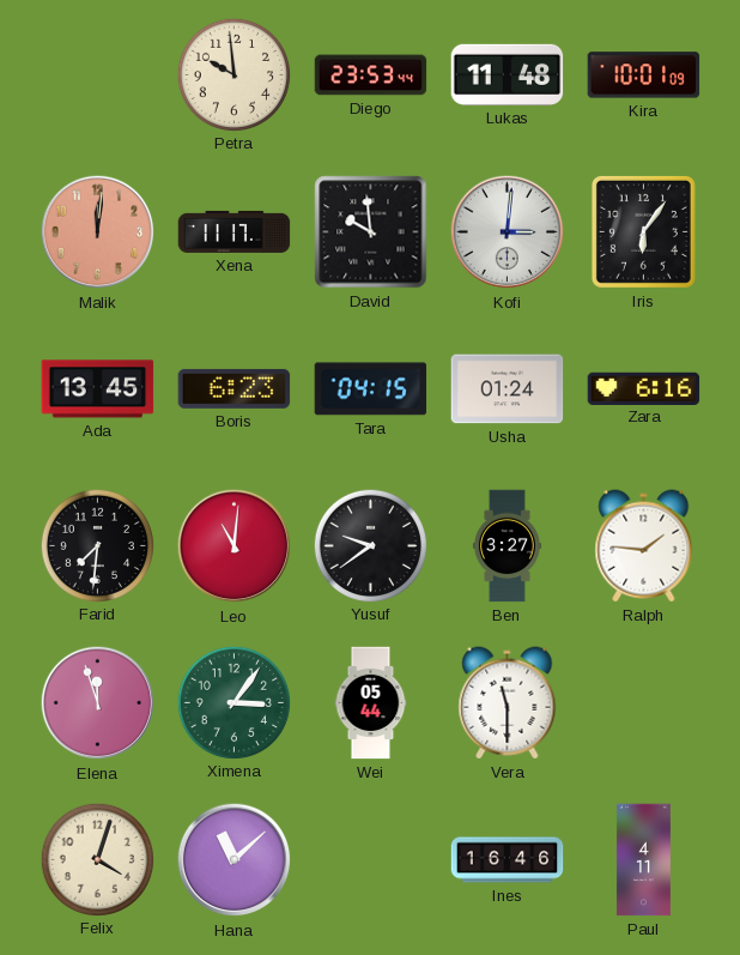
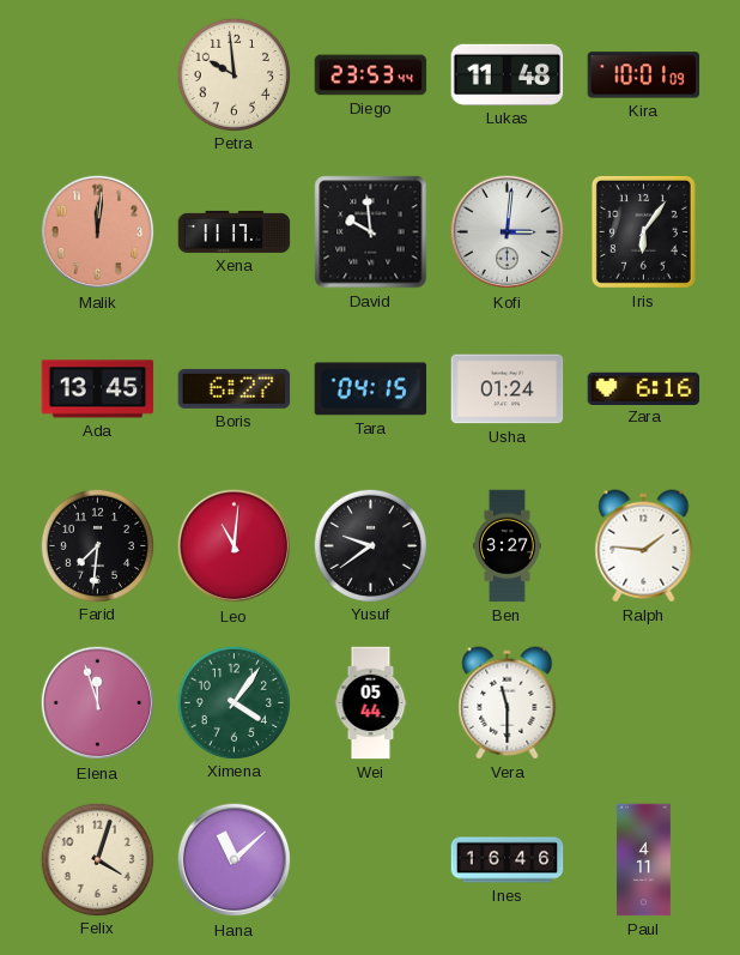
Boris: 6:23 -> 6:27 (235, 388)
Ximena: 3:06 -> 4:06 (233, 702)
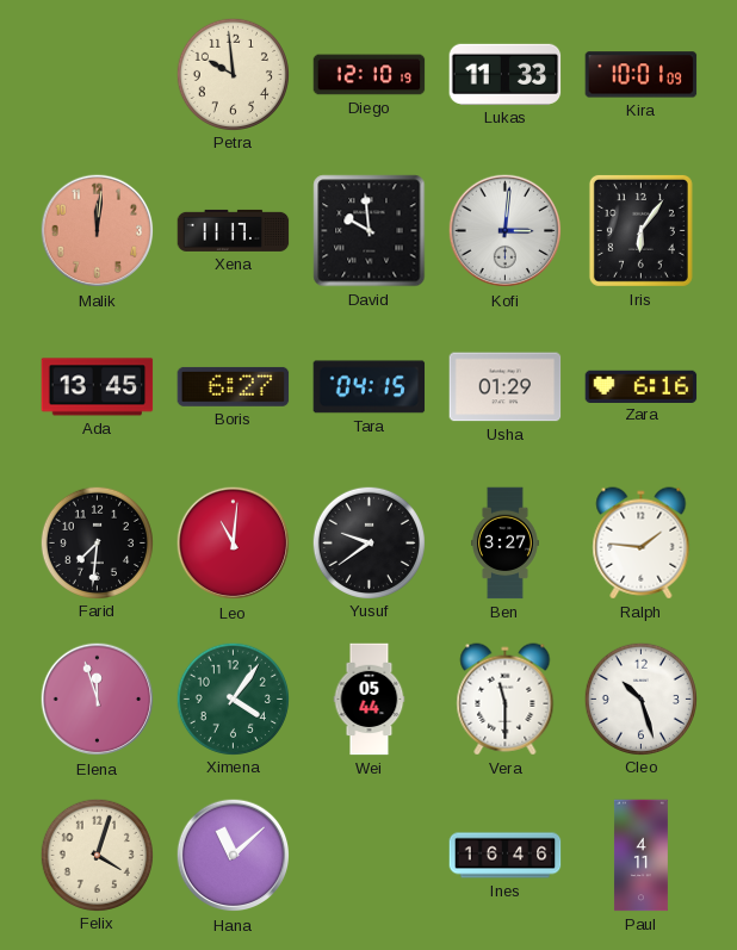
Diego: 23:53 -> 12:10 (370, 75)
Lukas: 11:48 -> 11:33 (506, 74)
Usha: 01:24 -> 01:29 (506, 387)
Cleo: none -> 10:27 (640, 698)
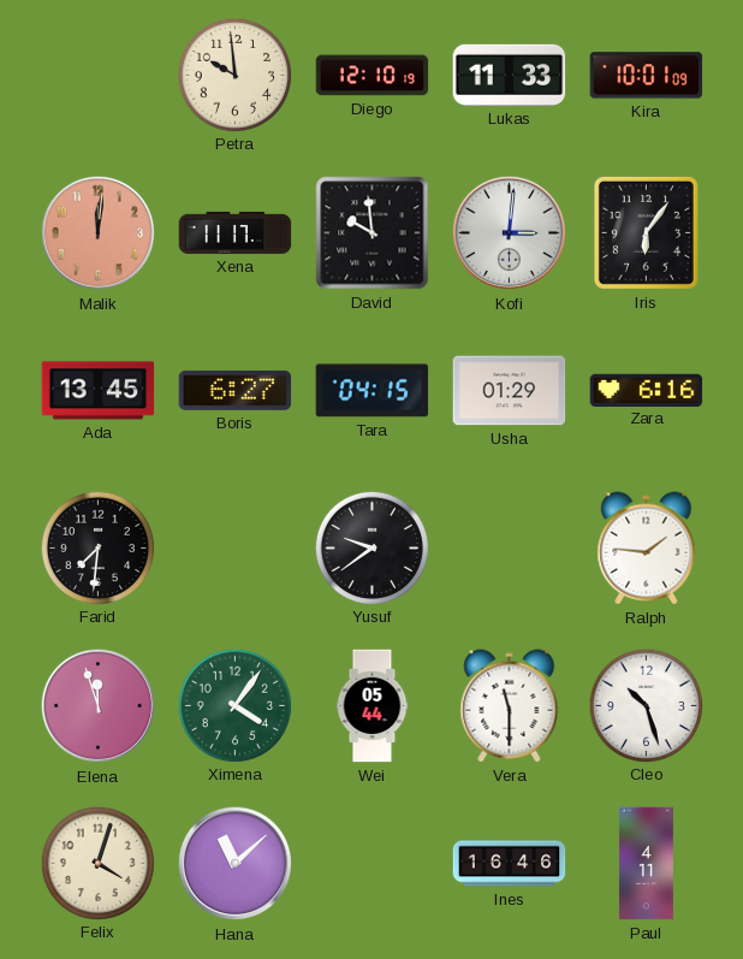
Leo: 11:01 -> none (234, 544)
Ben: 3:27 -> none (504, 544)
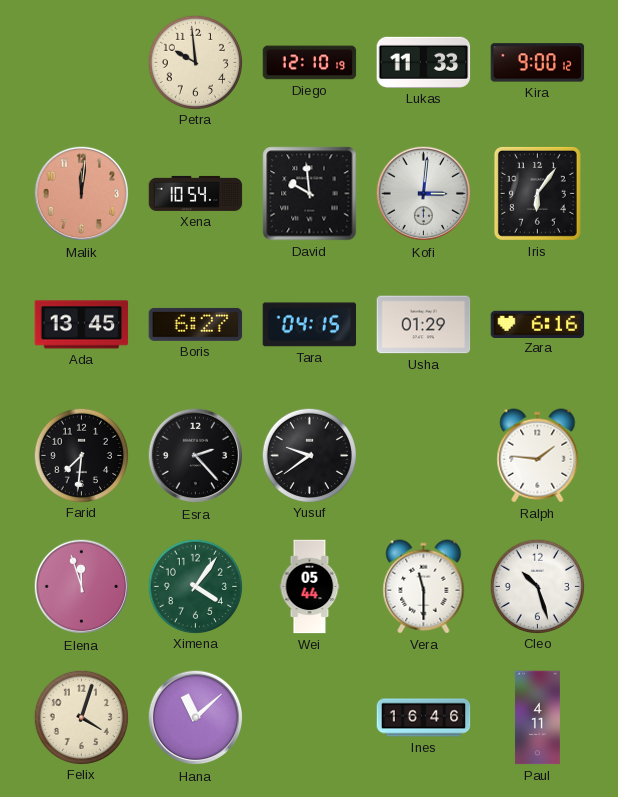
Kira: 10:01 -> 9:00 (538, 63)
Xena: 11:17 -> 10:54 (196, 193)
Esra: none -> 2:23 (196, 456)
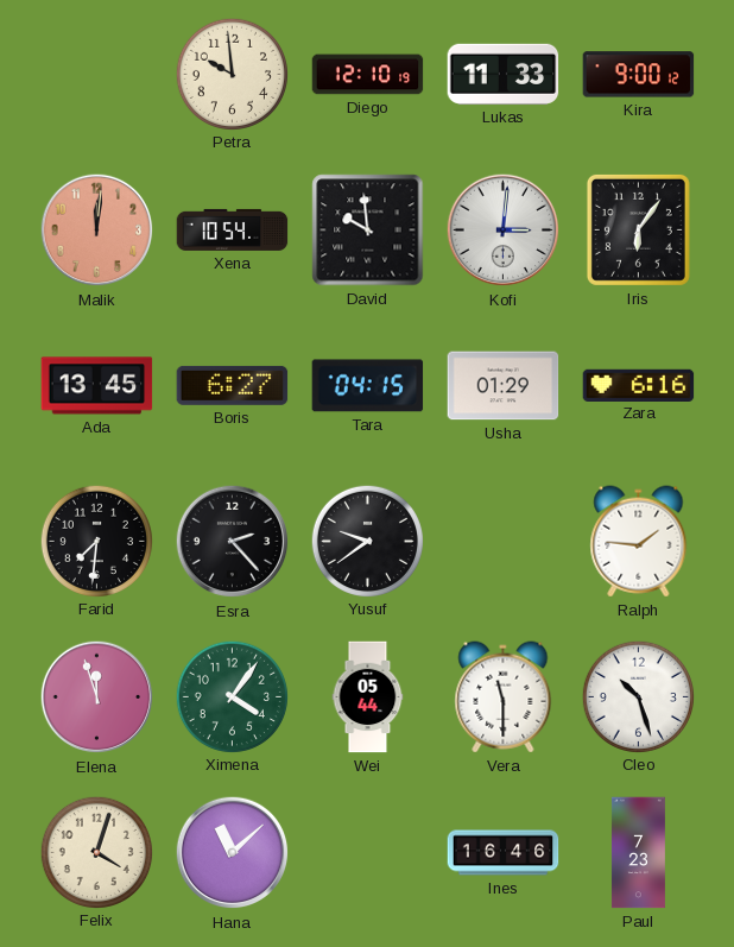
Paul: 4:11 -> 7:23 (639, 853)
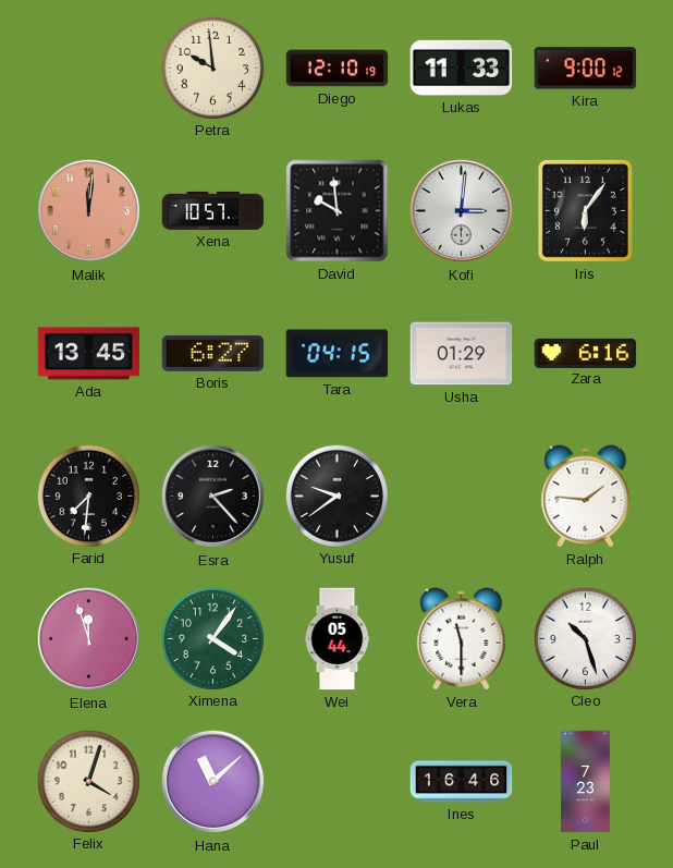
Xena: 10:54 -> 10:57 (213, 210)
